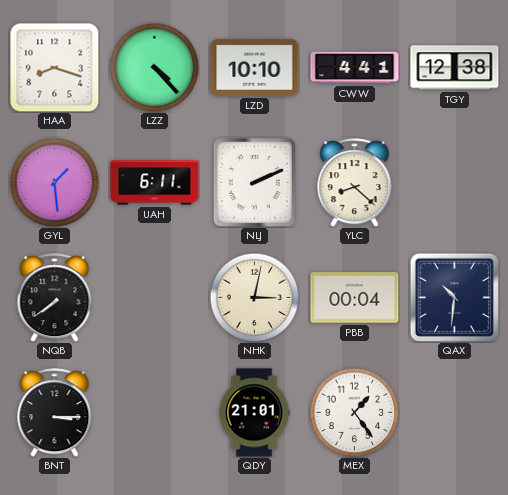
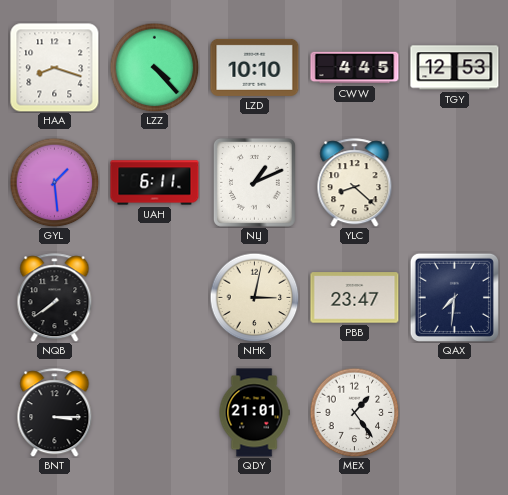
CWW: 4:41 -> 4:45 (355, 68)
TGY: 12:38 -> 12:53 (455, 68)
NLJ: 2:11 -> 1:11 (254, 182)
PBB: 00:04 -> 23:47 (355, 298)
QAX: 10:31 -> 7:31 (454, 297)
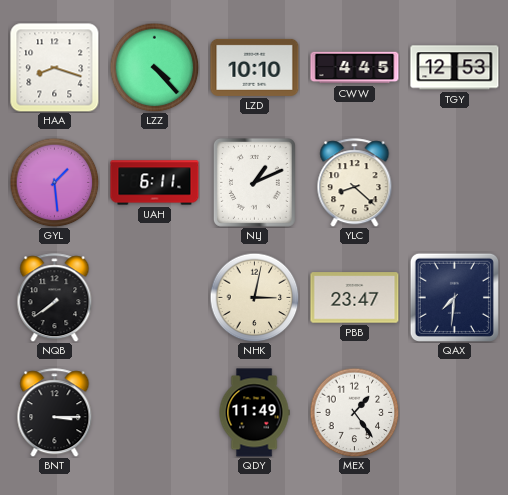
QDY: 21:01 -> 11:49 (254, 413)
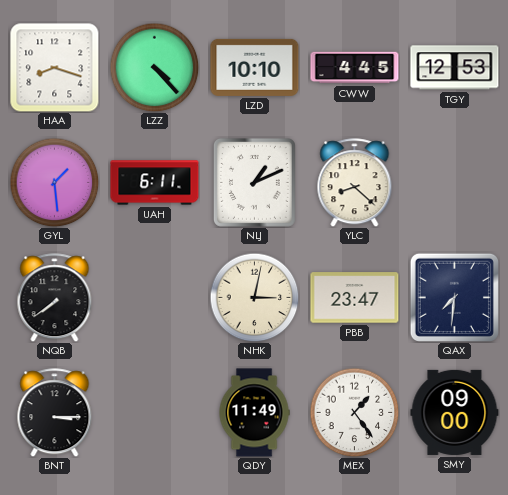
SMY: none -> 09:00 (455, 412)
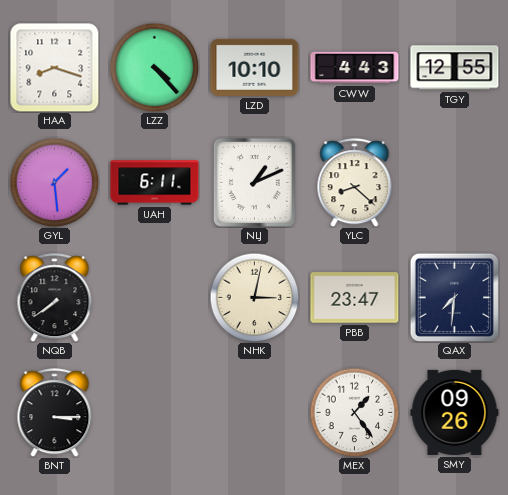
CWW: 4:45 -> 4:43 (355, 68)
TGY: 12:53 -> 12:55 (455, 68)
QDY: 11:49 -> none (254, 413)
SMY: 09:00 -> 09:26 (455, 412)
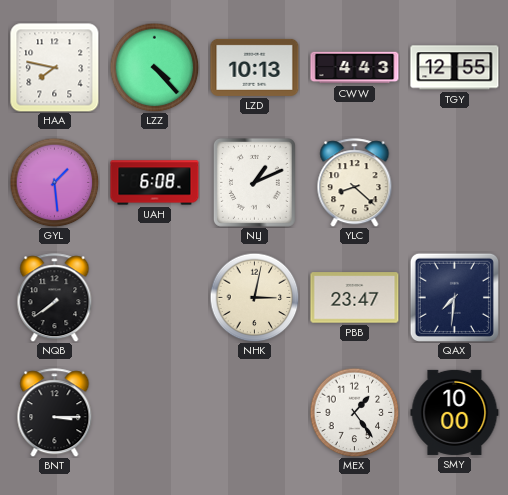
HAA: 8:18 -> 7:47 (55, 68)
LZD: 10:10 -> 10:13 (255, 67)
UAH: 6:11 -> 6:08 (155, 183)
SMY: 09:26 -> 10:00 (455, 412)
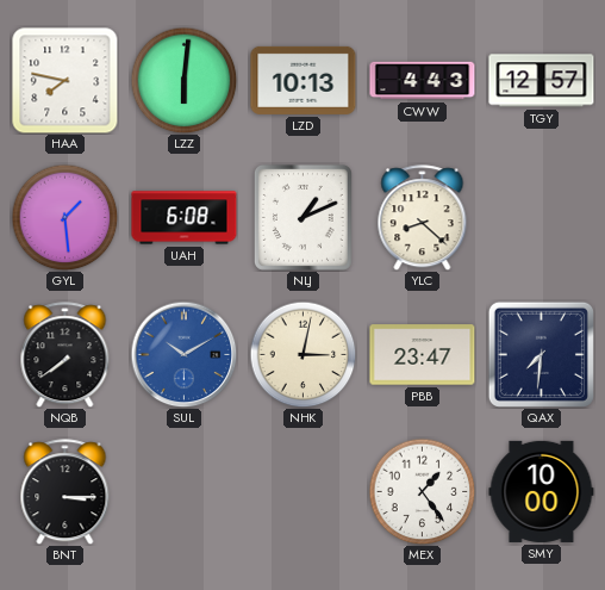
LZZ: 4:23 -> 6:01 (183, 80)
TGY: 12:55 -> 12:57 (542, 81)
SUL: none -> 10:10 (183, 354)
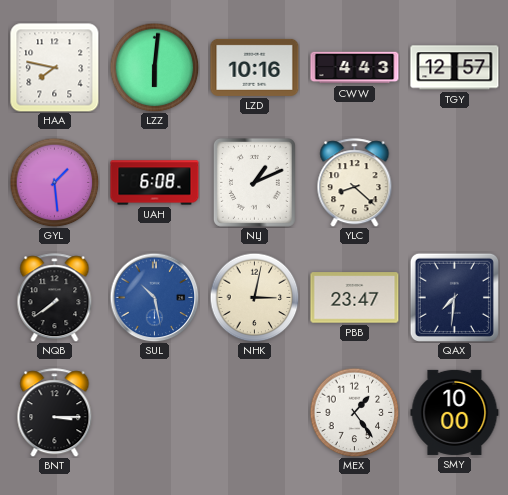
LZD: 10:13 -> 10:16 (255, 67)
SUL: 10:10 -> 10:28 (154, 297)
